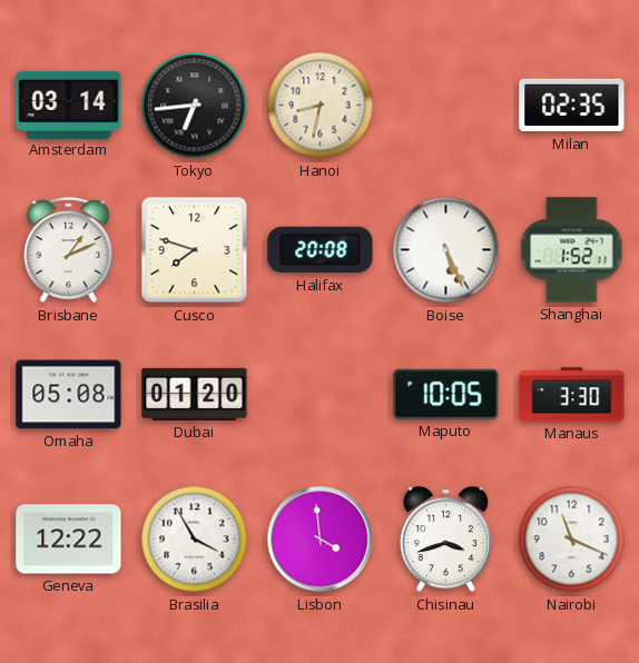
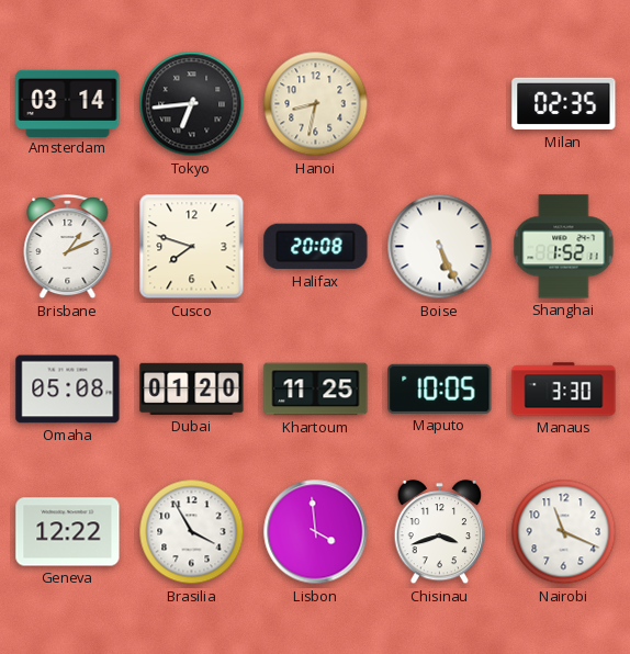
Khartoum: none -> 11:25 (316, 390)
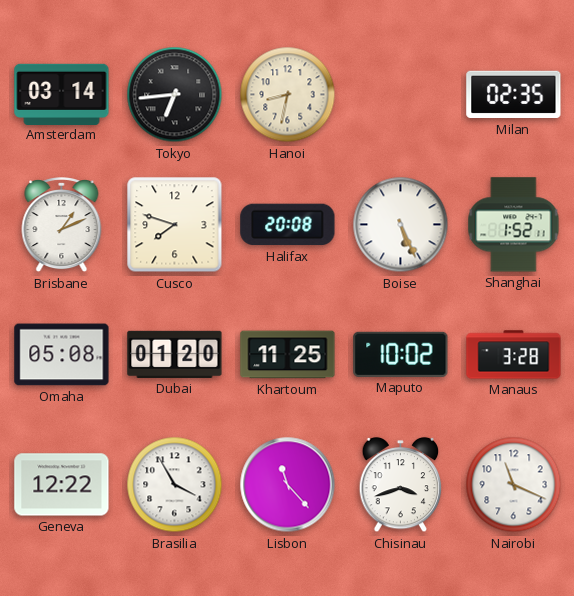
Maputo: 10:05 -> 10:02 (401, 354)
Manaus: 3:30 -> 3:28 (514, 355)
Lisbon: 3:59 -> 11:23 (288, 485)
